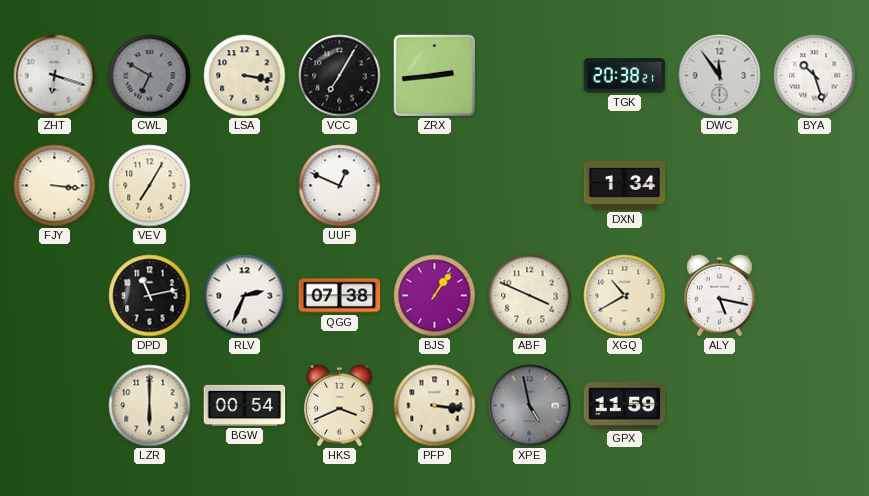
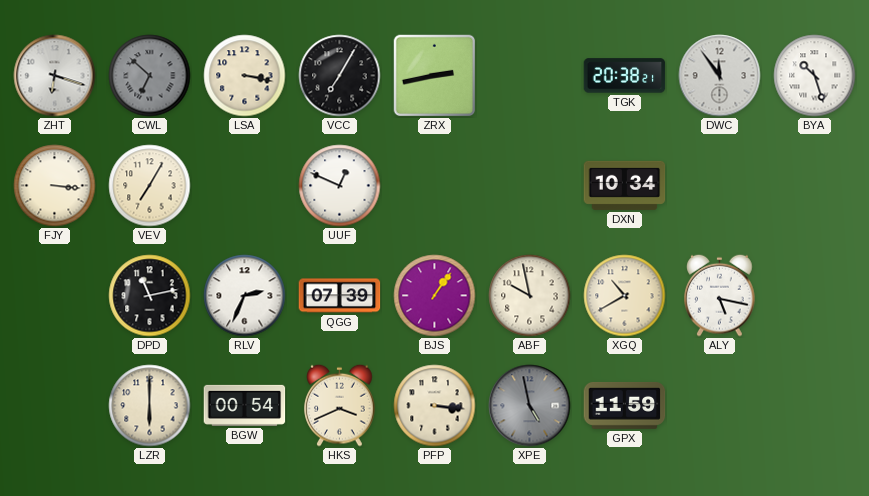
CWL: 6:50 -> 6:52 (150, 76)
ZRX: 2:44 -> 2:43 (434, 75)
DXN: 1:34 -> 10:34 (625, 185)
QGG: 07:38 -> 07:39 (340, 296)
ABF: 3:49 -> 9:58 (530, 296)
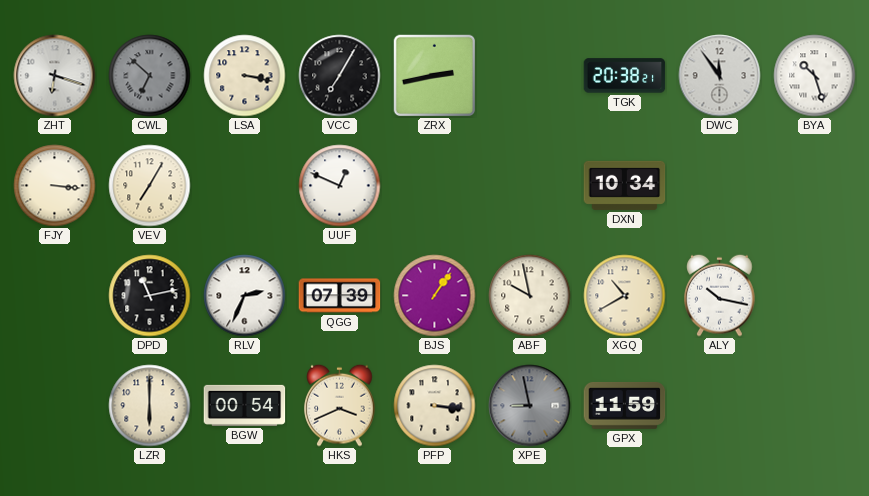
ALY: 5:17 -> 10:17 (720, 295)
XPE: 4:58 -> 8:58 (530, 406)
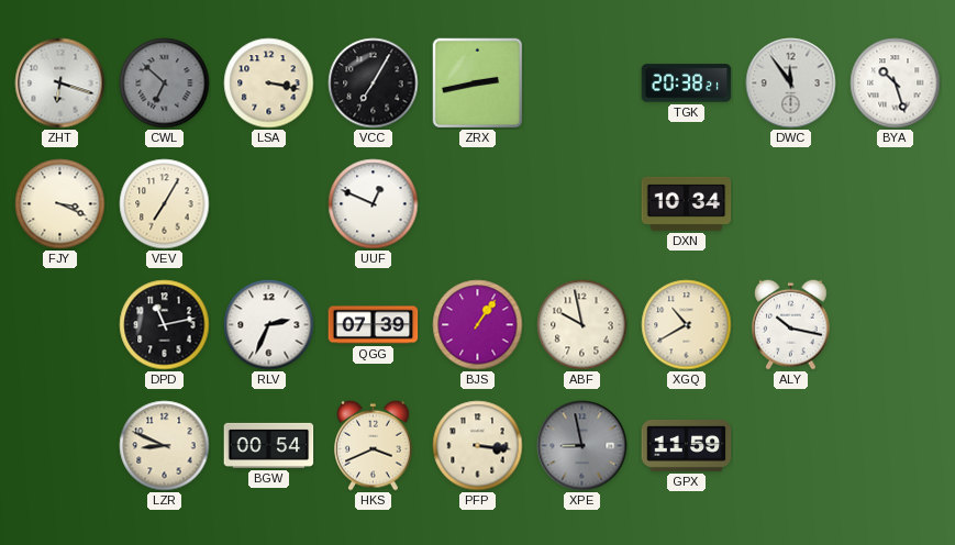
FJY: 3:16 -> 3:19 (60, 204)
LZR: 6:00 -> 8:49 (165, 446)
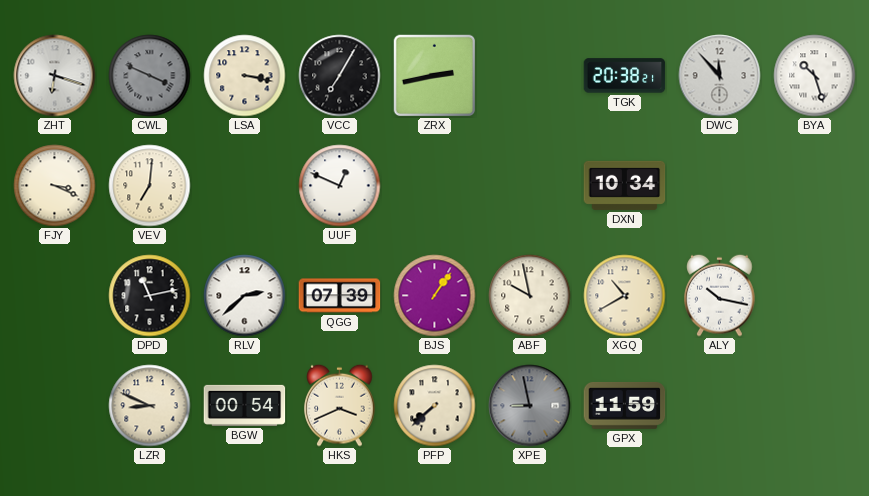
CWL: 6:52 -> 3:49 (150, 76)
DWC: 11:54 -> 11:53 (720, 76)
VEV: 7:05 -> 7:01 (150, 186)
RLV: 2:34 -> 2:38 (245, 296)
PFP: 3:16 -> 7:38 (435, 406)
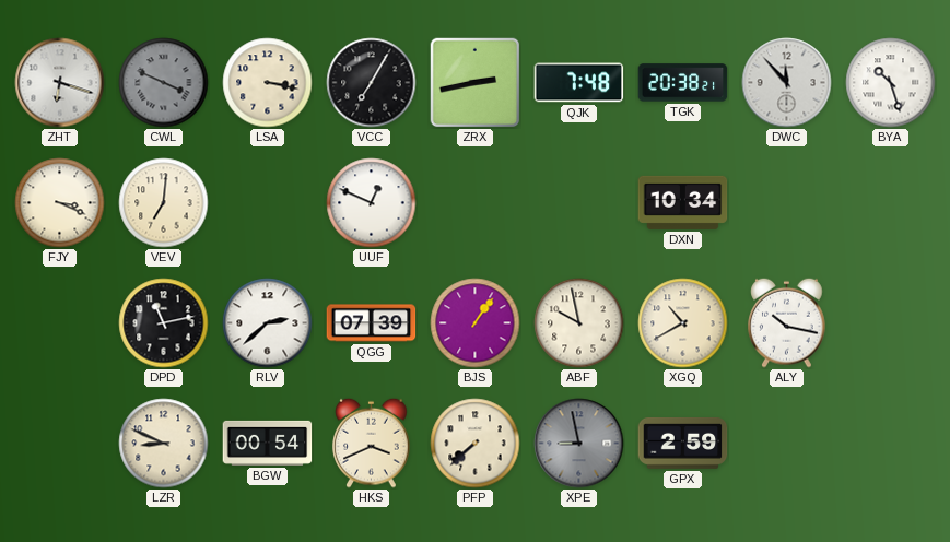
QJK: none -> 7:48 (579, 83)
GPX: 11:59 -> 2:59 (683, 443)
